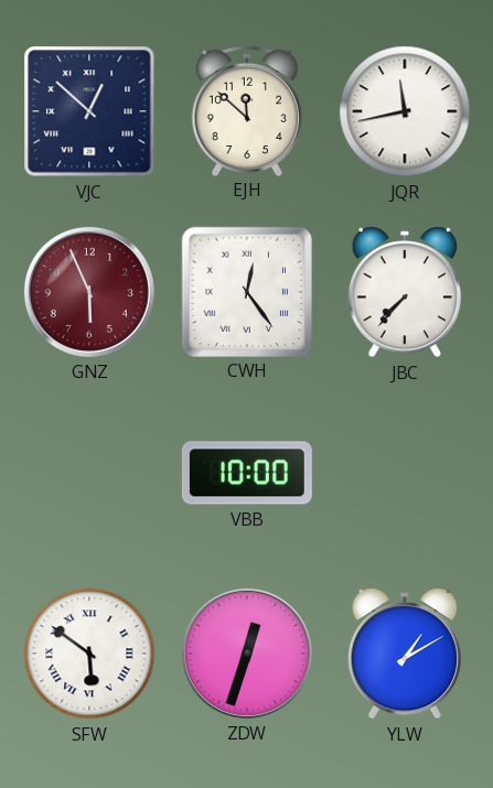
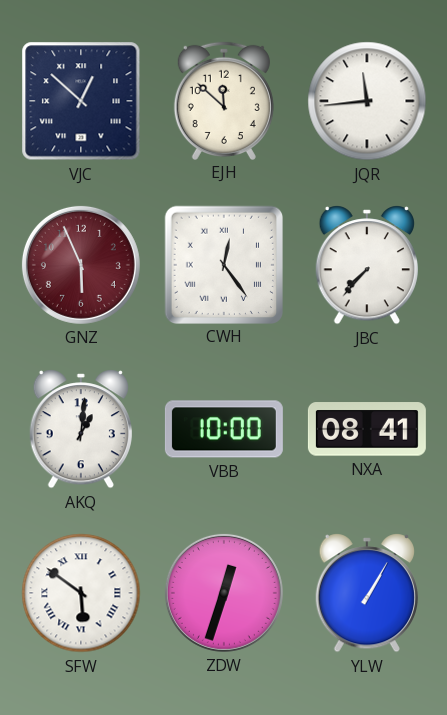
JQR: 11:43 -> 11:44 (367, 101)
AKQ: none -> 1:01 (80, 429)
NXA: none -> 08:41 (367, 429)
YLW: 1:10 -> 1:05 (366, 593)
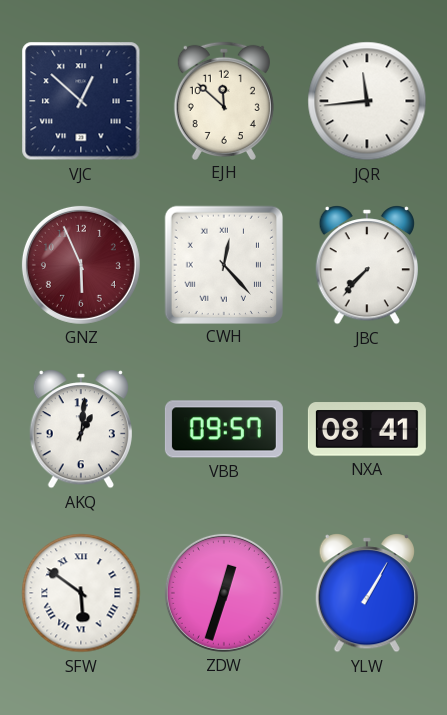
CWH: 12:24 -> 12:23 (223, 264)
VBB: 10:00 -> 09:57 (224, 429)
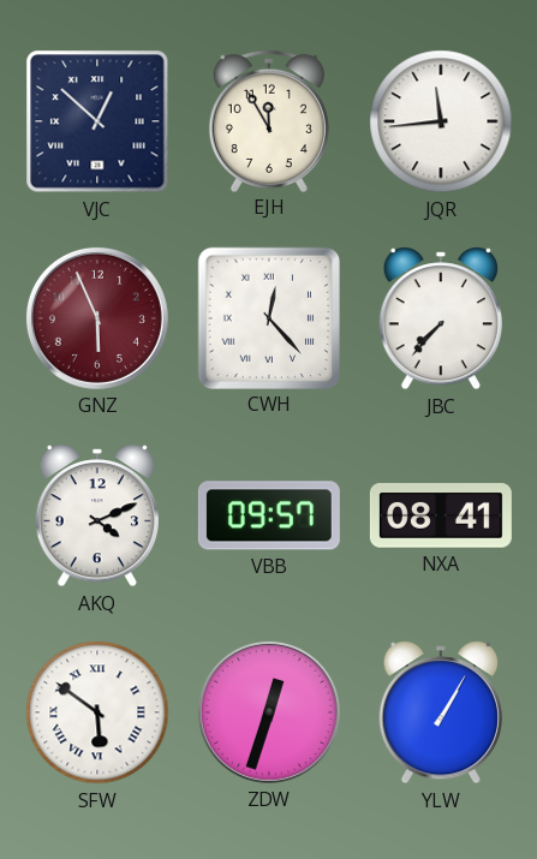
EJH: 11:52 -> 11:55 (269, 120)
AKQ: 1:01 -> 4:11 (96, 515)
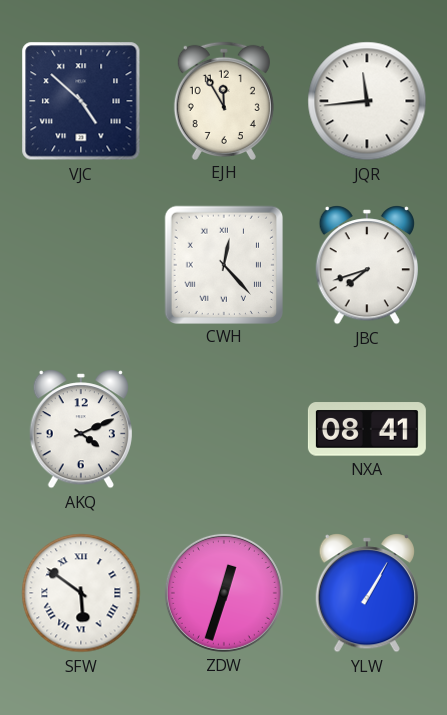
VJC: 12:52 -> 4:52 (81, 101)
GNZ: 5:56 -> none (97, 318)
JBC: 7:37 -> 7:42 (366, 265)
VBB: 09:57 -> none (269, 515)
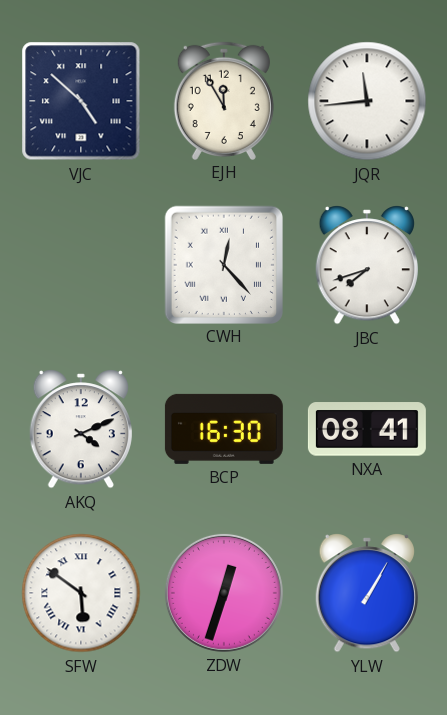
BCP: none -> 16:30 (224, 429)
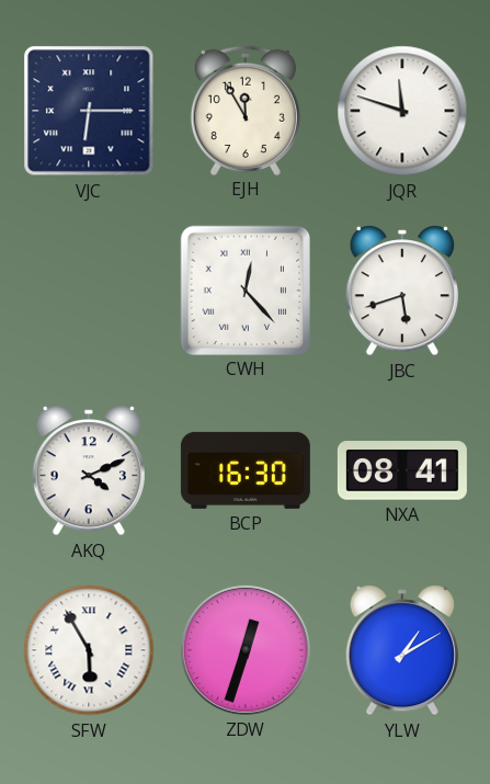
VJC: 4:52 -> 6:15 (89, 111)
JQR: 11:44 -> 11:48 (402, 111)
JBC: 7:42 -> 5:42 (401, 291)
SFW: 5:51 -> 5:55 (89, 650)
YLW: 1:05 -> 1:10 (401, 650)
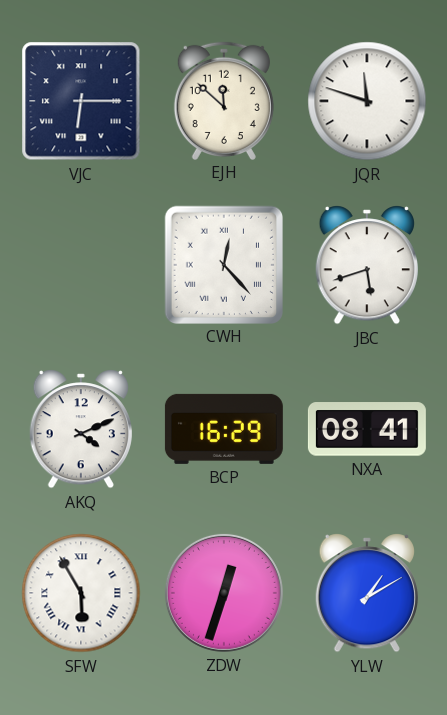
EJH: 11:55 -> 11:52 (224, 100)
BCP: 16:30 -> 16:29 (224, 429)
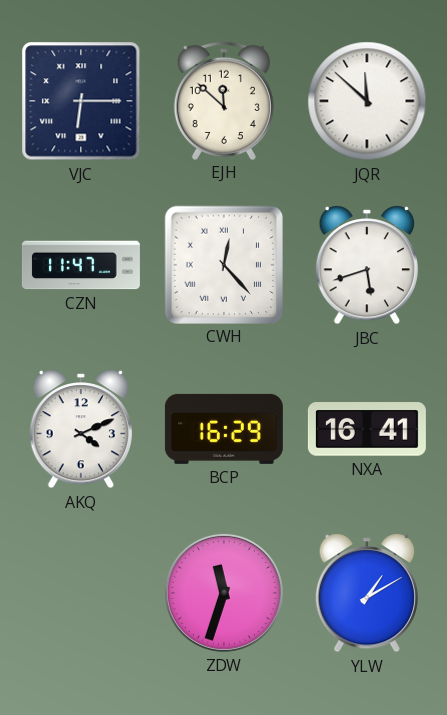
JQR: 11:48 -> 11:52 (367, 101)
CZN: none -> 11:47 (81, 265)
NXA: 08:41 -> 16:41 (367, 429)
SFW: 5:55 -> none (81, 593)
ZDW: 12:33 -> 11:33 (224, 593)
